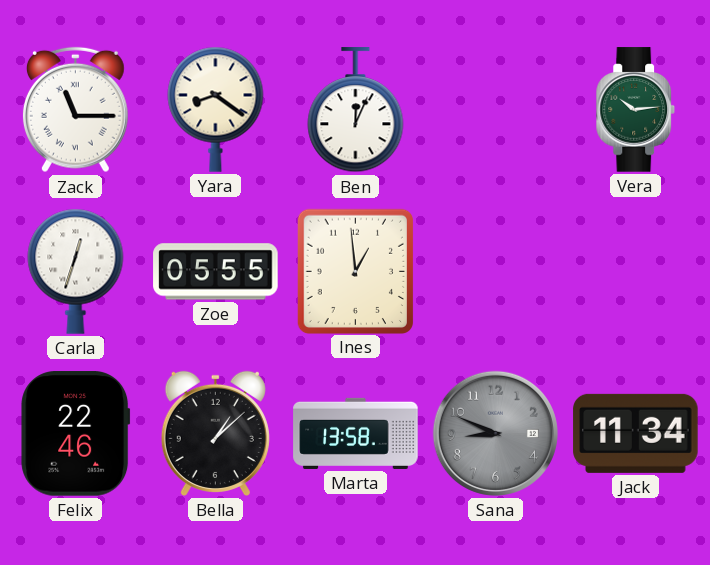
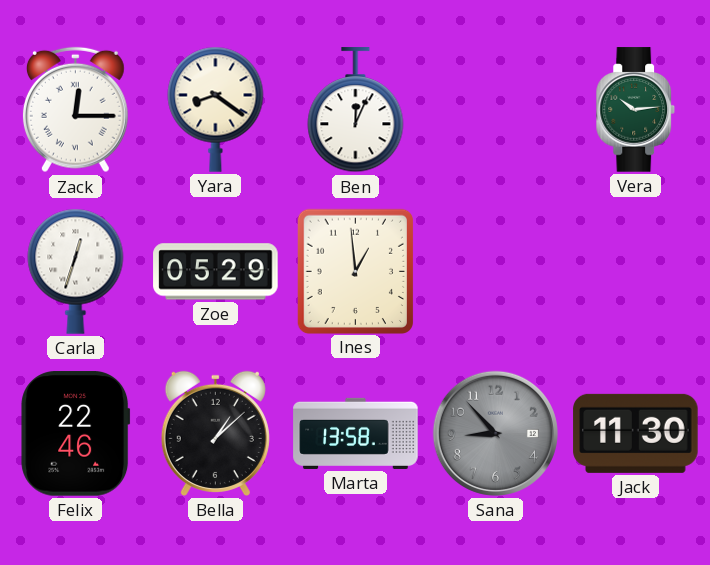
Zack: 11:15 -> 12:15 (75, 110)
Zoe: 05:55 -> 05:29 (216, 272)
Sana: 8:49 -> 8:53 (495, 433)
Jack: 11:34 -> 11:30 (636, 433)
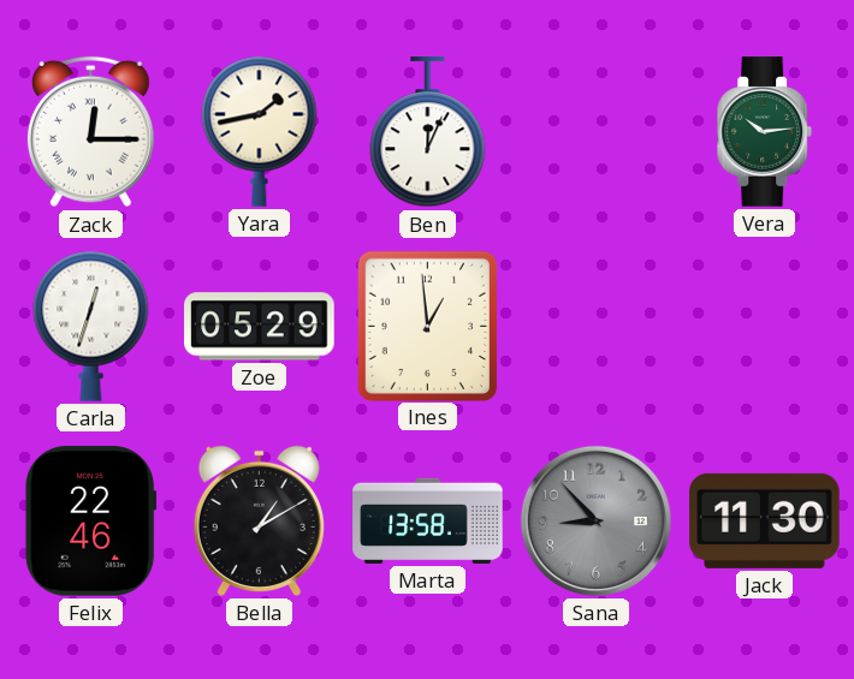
Yara: 8:21 -> 1:43 (260, 131)
Bella: 1:08 -> 1:10 (259, 520)
